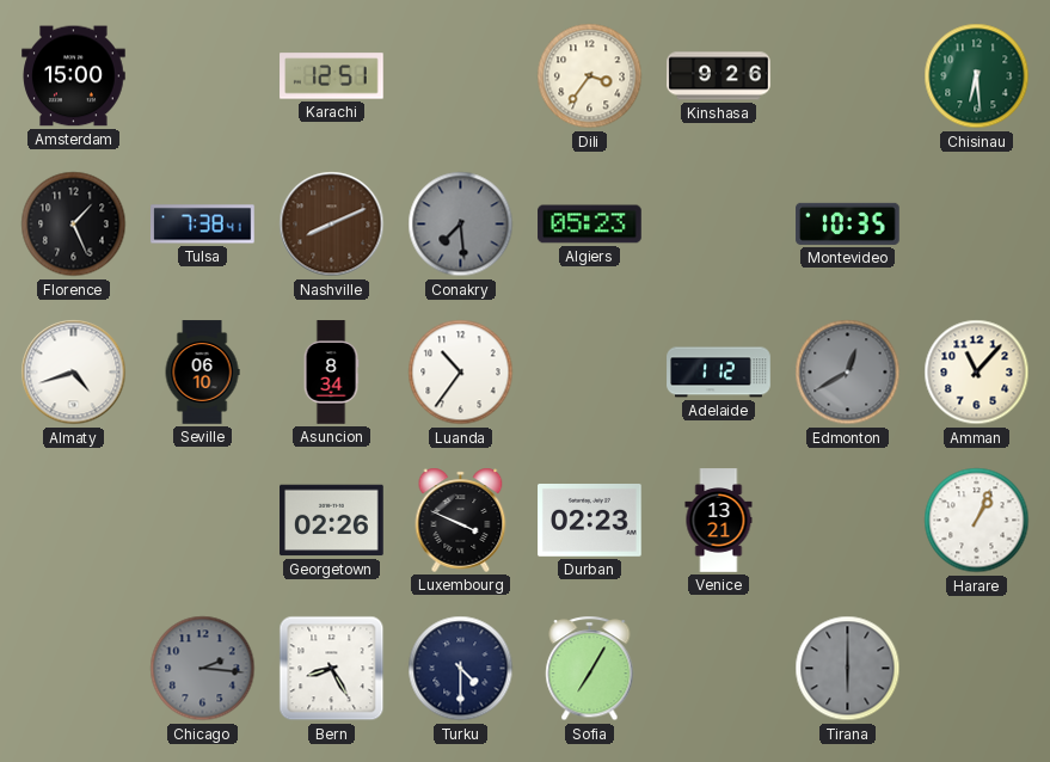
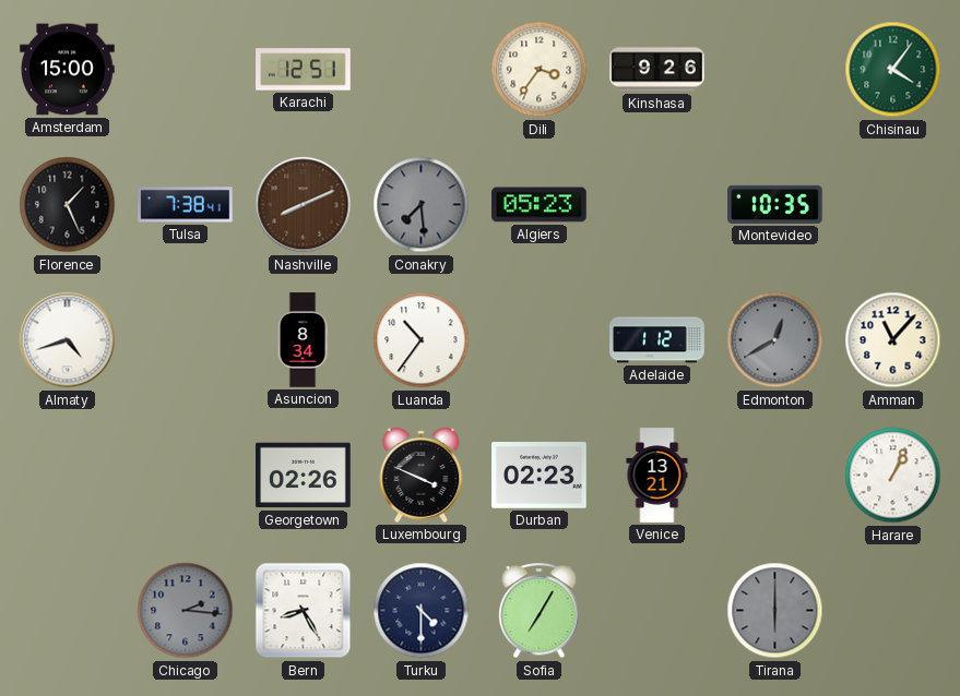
Chisinau: 6:29 -> 4:06 (893, 70)
Seville: 06:10 -> none (202, 373)
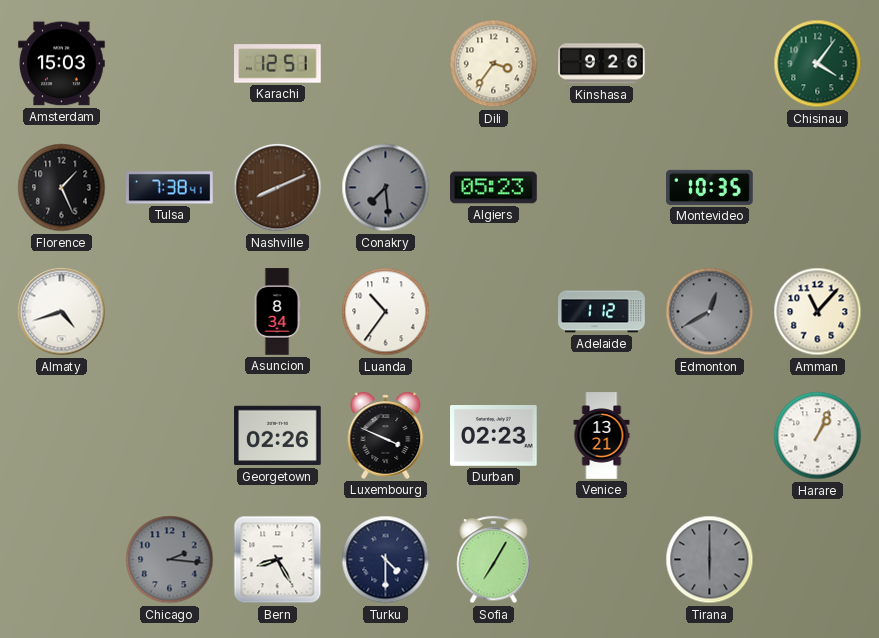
Amsterdam: 15:00 -> 15:03 (62, 64)
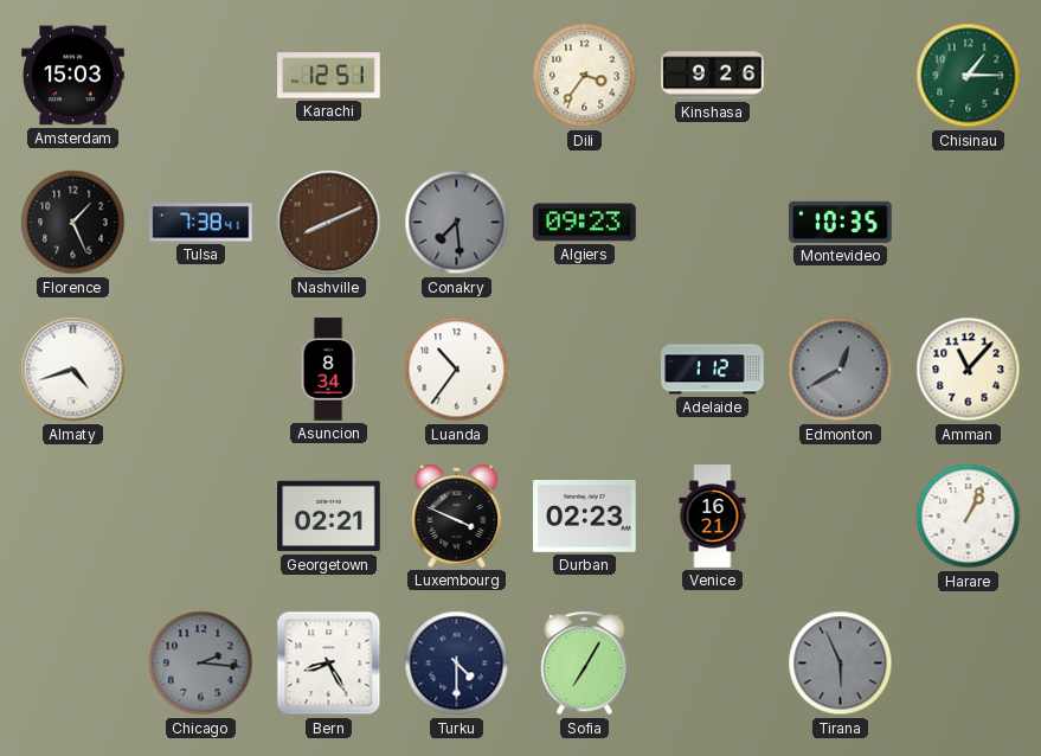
Chisinau: 4:06 -> 1:15 (969, 76)
Algiers: 05:23 -> 09:23 (585, 223)
Georgetown: 02:26 -> 02:21 (329, 517)
Venice: 13:21 -> 16:21 (713, 517)
Tirana: 6:00 -> 5:56 (841, 664)
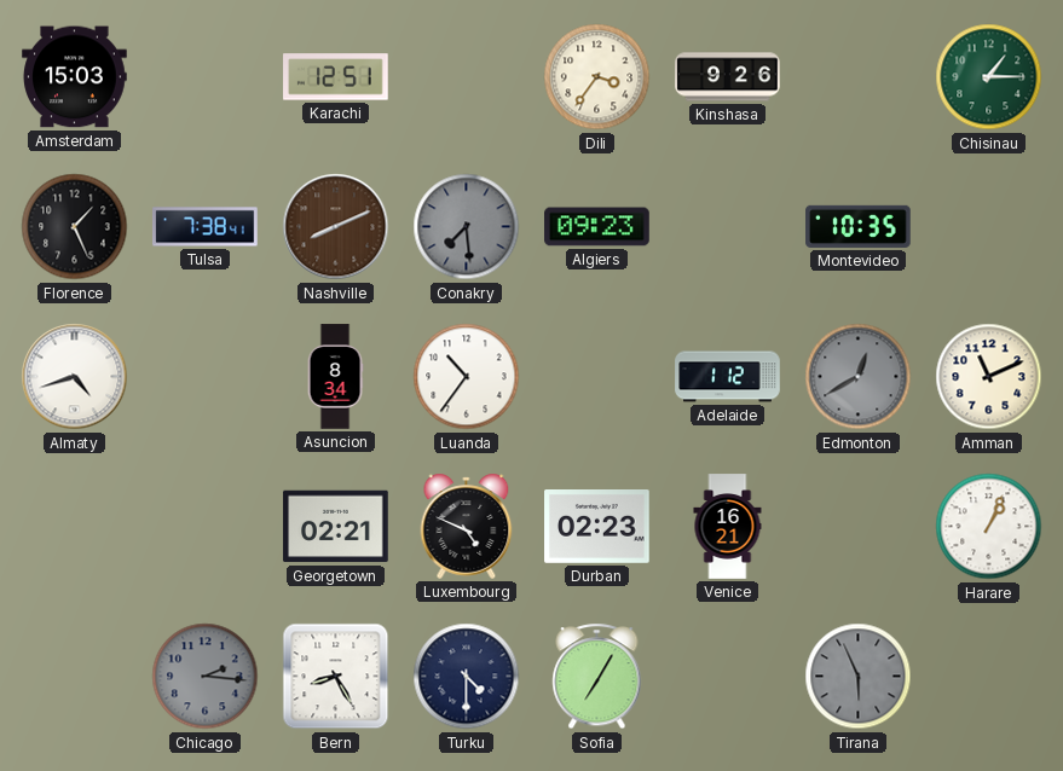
Amman: 11:07 -> 11:11 (989, 377)
Luxembourg: 3:49 -> 4:49 (467, 526)
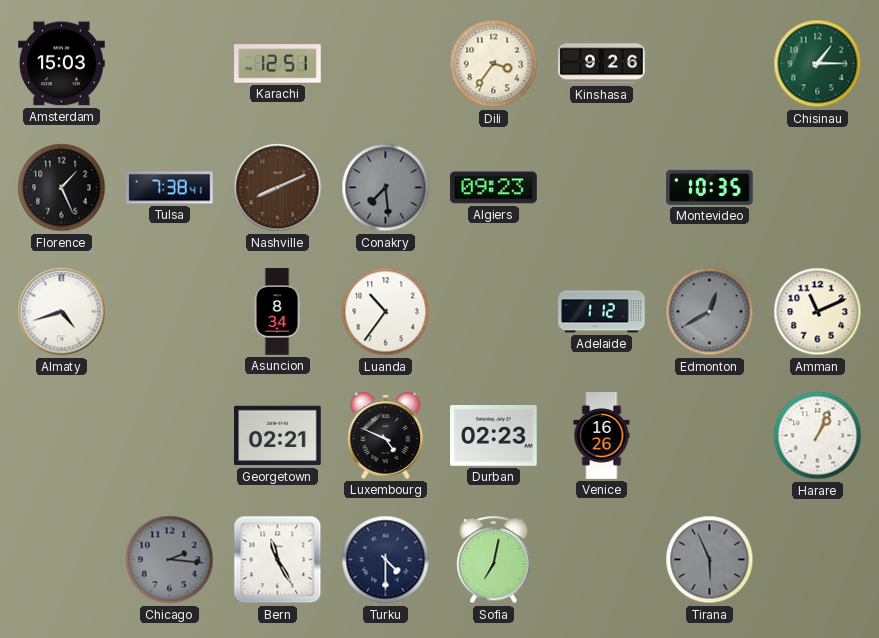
Venice: 16:21 -> 16:26 (602, 436)
Bern: 8:25 -> 11:25 (278, 560)
Sofia: 7:05 -> 7:02 (494, 560)
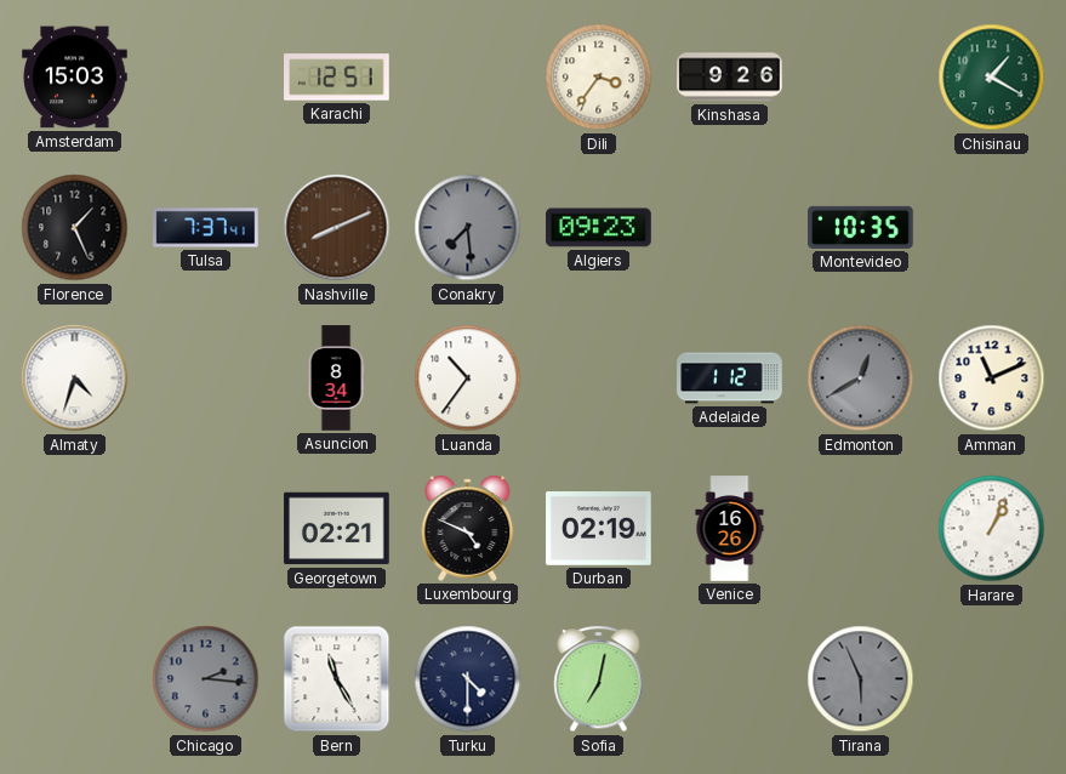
Chisinau: 1:15 -> 1:20 (992, 78)
Tulsa: 7:38 -> 7:37 (206, 228)
Almaty: 4:42 -> 4:33 (75, 379)
Durban: 02:23 -> 02:19 (599, 529)
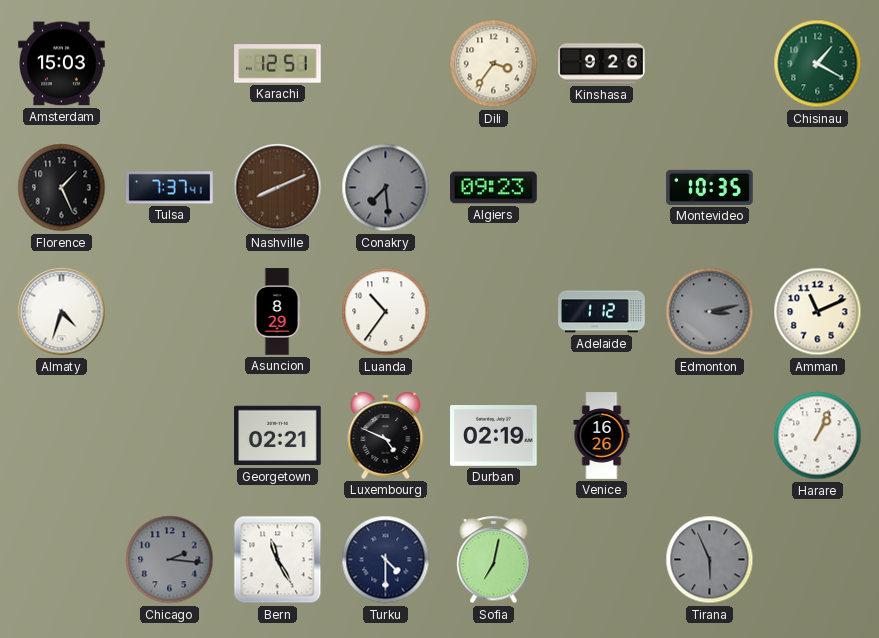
Asuncion: 8:34 -> 8:29 (277, 312)
Edmonton: 12:40 -> 3:13 (710, 312)
